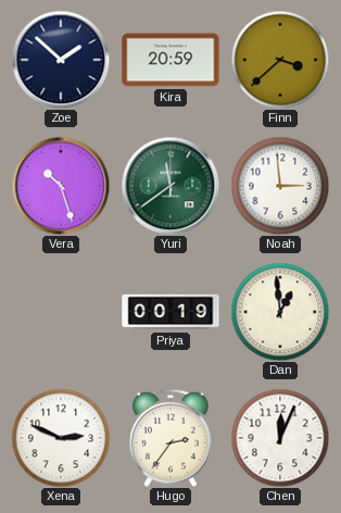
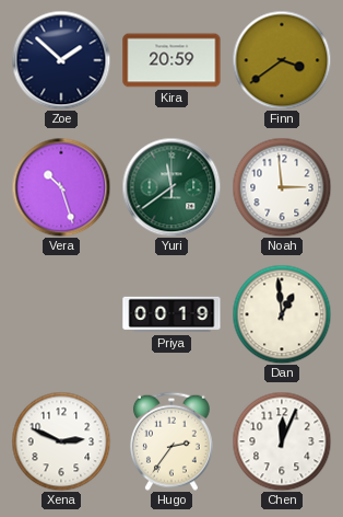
Finn: 3:38 -> 3:39 (282, 60)
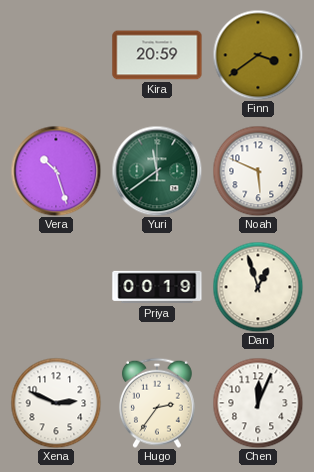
Zoe: 1:52 -> none (61, 60)
Noah: 2:59 -> 5:49 (258, 171)
Dan: 12:59 -> 12:57 (258, 287)
